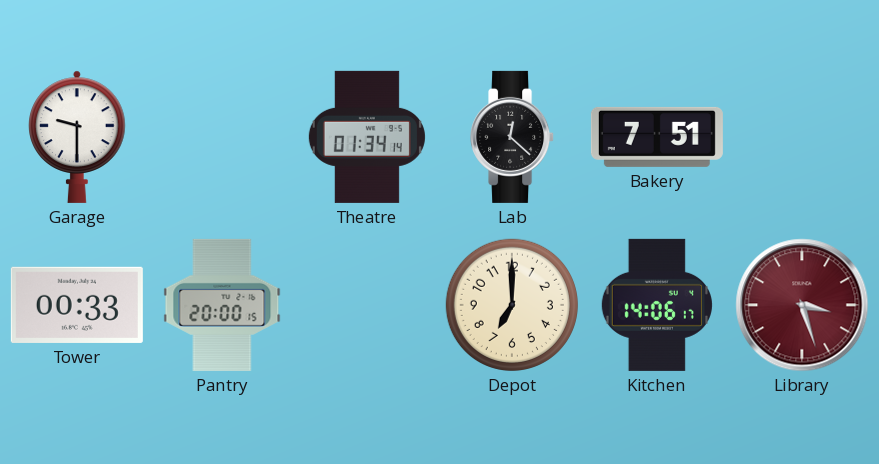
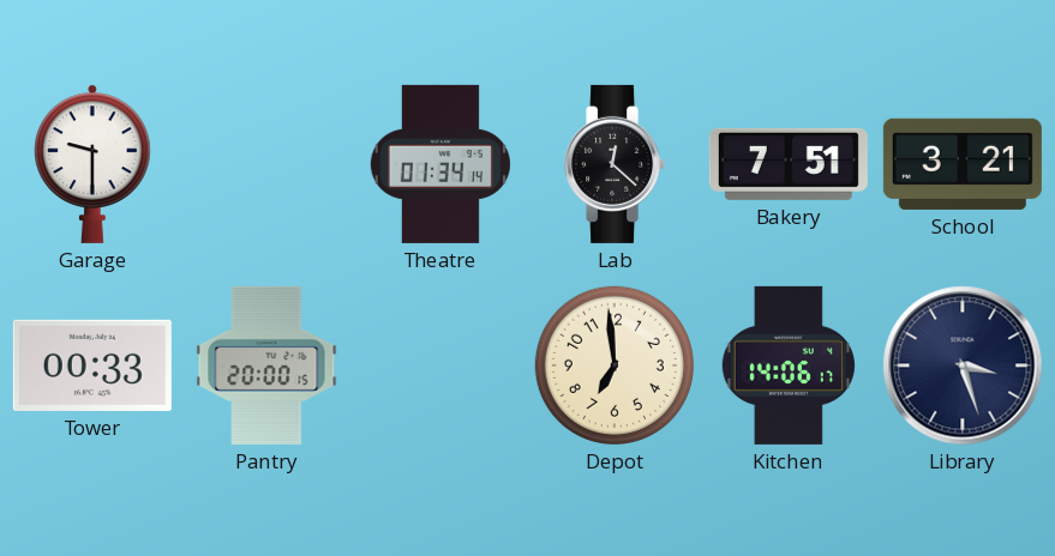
School: none -> 3:21 (963, 164)
Depot: 7:00 -> 6:59 (615, 365)
Library dial: burgundy -> navy (963, 365)
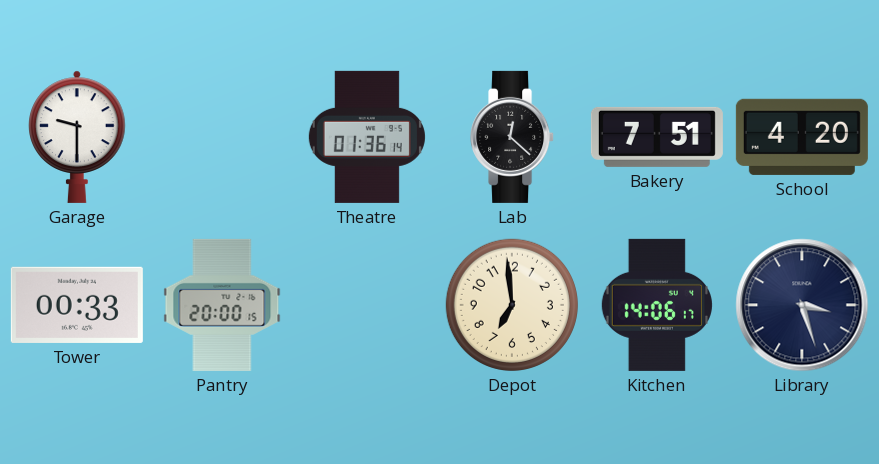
Theatre: 01:34 -> 01:36 (367, 137)
School: 3:21 -> 4:20 (802, 137)
